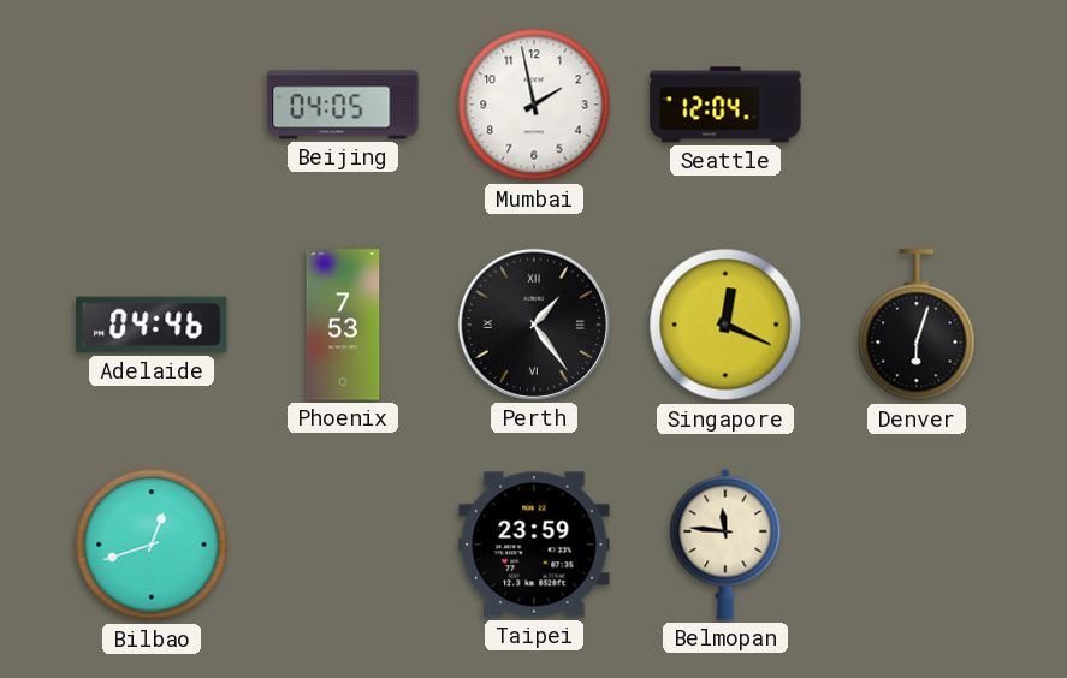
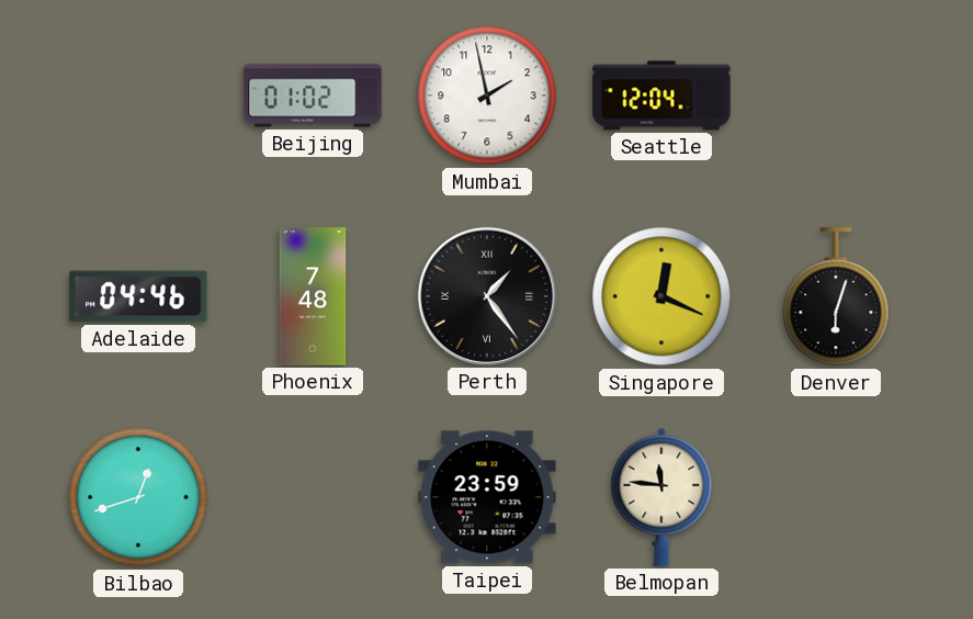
Beijing: 04:05 -> 01:02 (313, 95)
Phoenix: 7:53 -> 7:48 (313, 296)
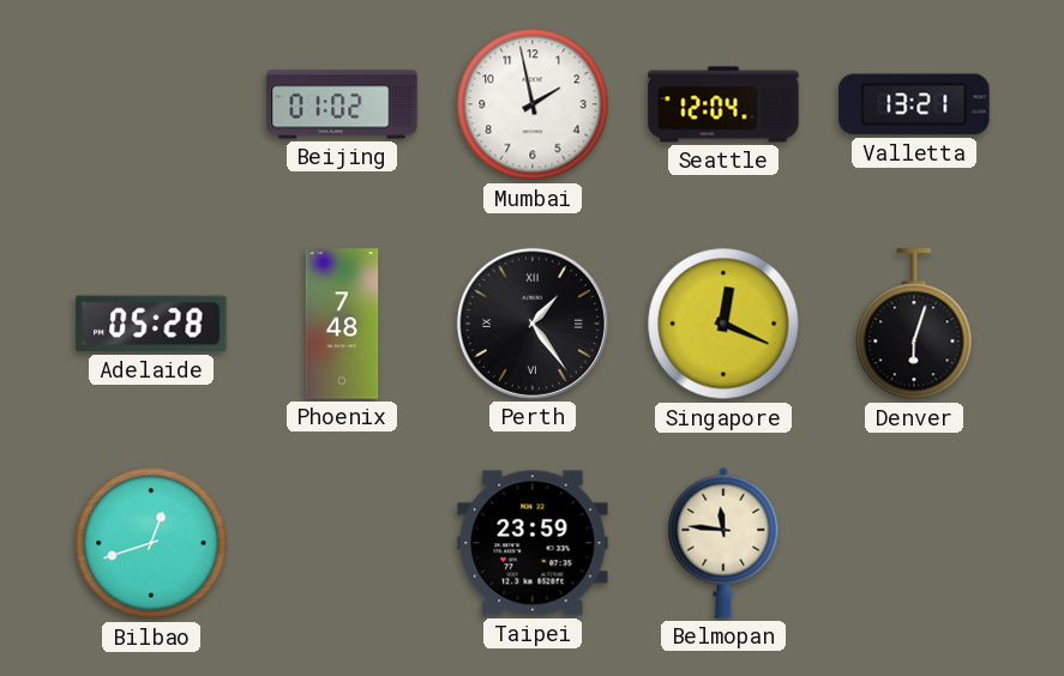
Valletta: none -> 13:21 (914, 104)
Adelaide: 04:46 -> 05:28 (151, 324)
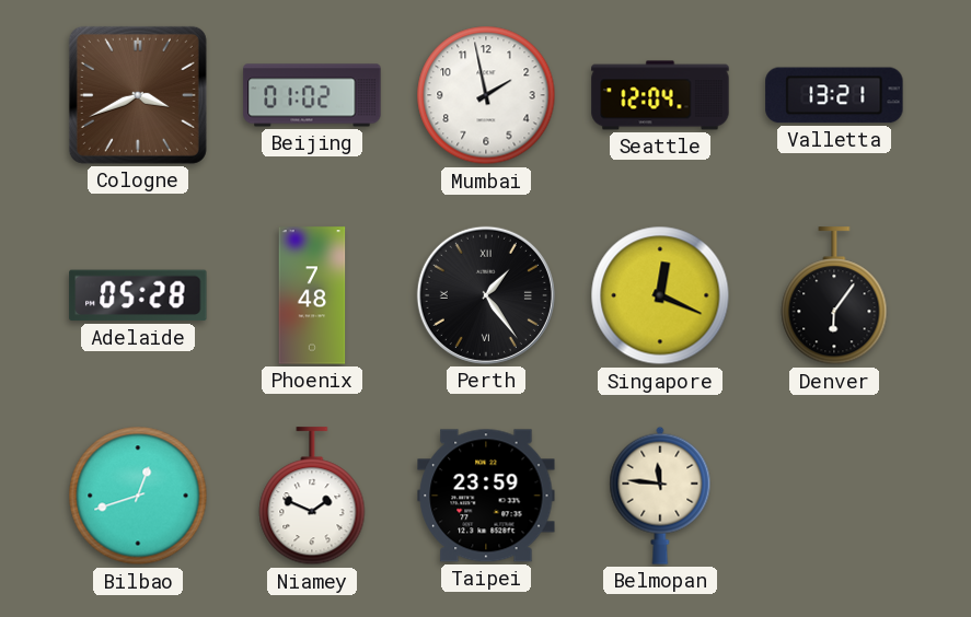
Cologne: none -> 3:41 (138, 95)
Denver: 6:03 -> 6:06 (834, 296)
Niamey: none -> 1:49 (312, 497)
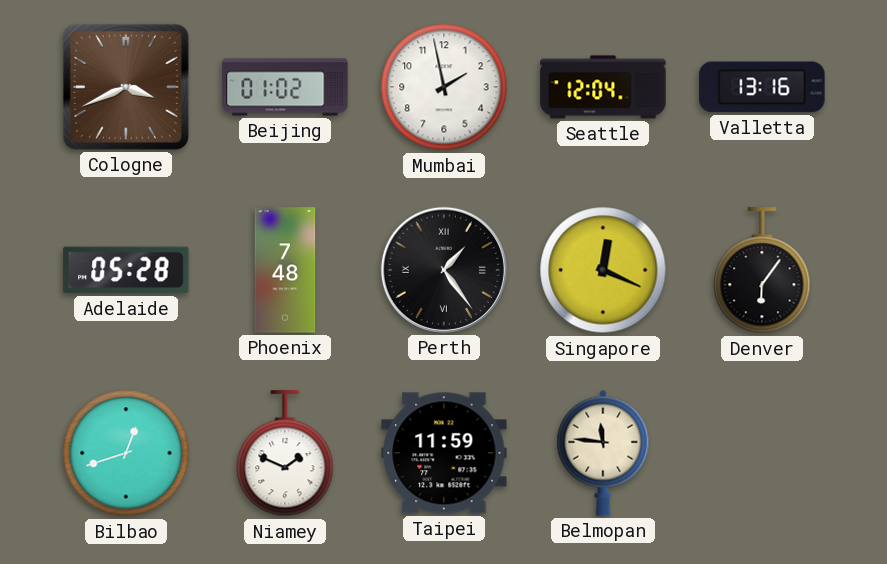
Valletta: 13:21 -> 13:16 (762, 87)
Taipei: 23:59 -> 11:59 (444, 453)
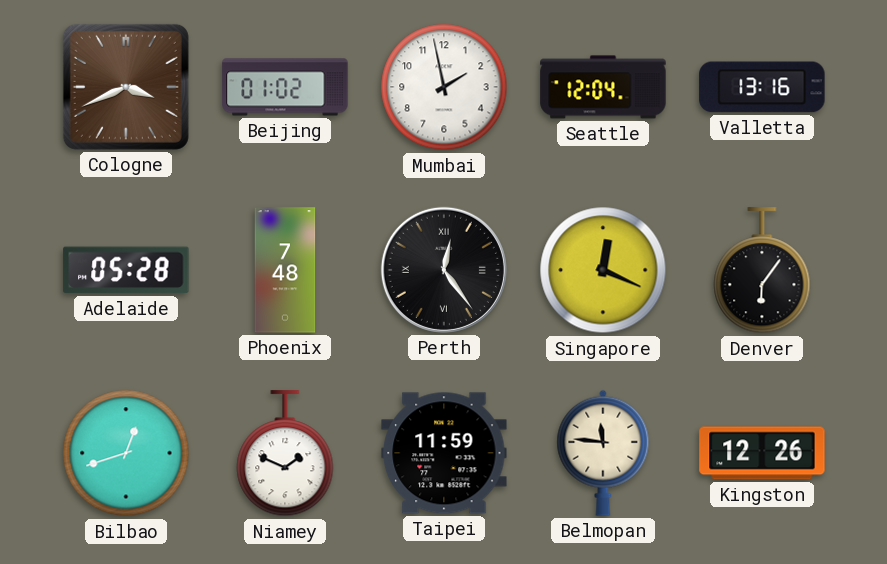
Perth: 1:24 -> 12:24 (444, 270)
Kingston: none -> 12:26 (762, 453)
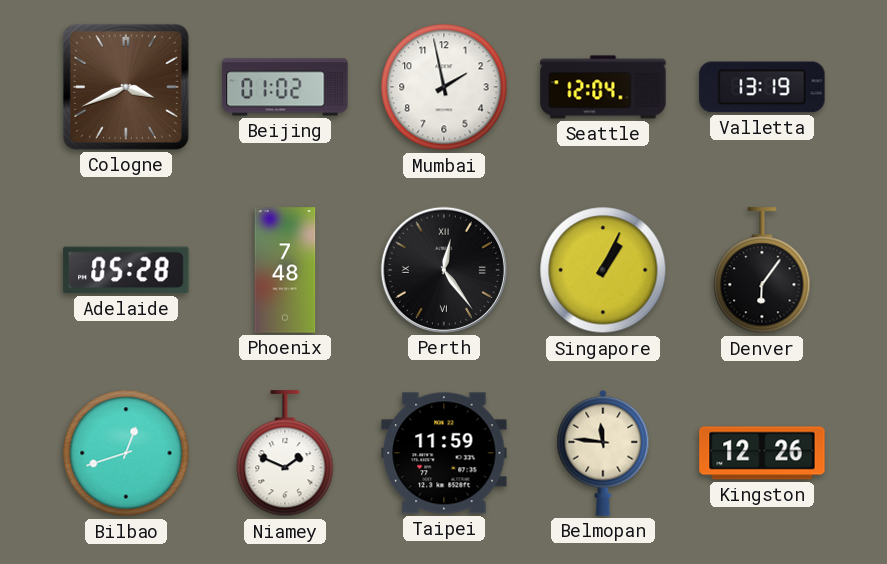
Valletta: 13:16 -> 13:19 (762, 87)
Singapore: 12:19 -> 1:04 (603, 270)
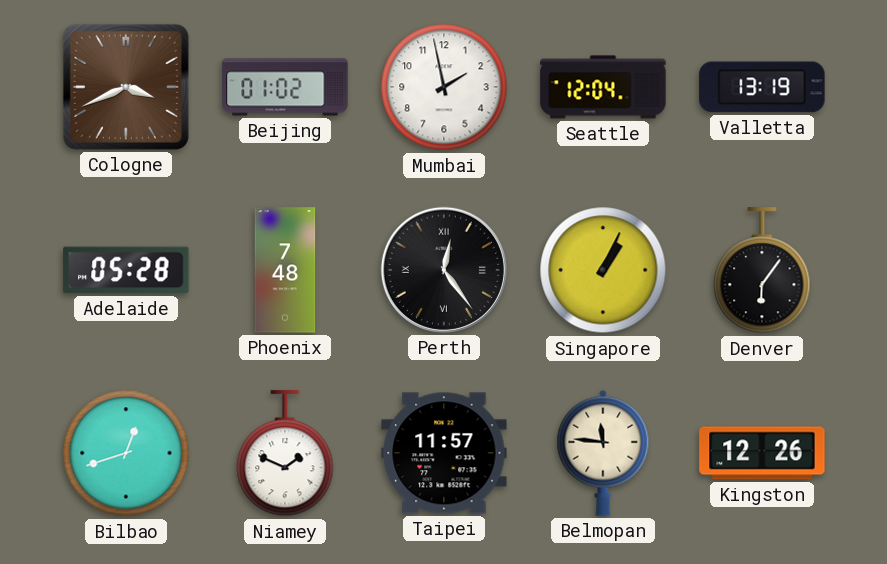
Taipei: 11:59 -> 11:57 (444, 453)
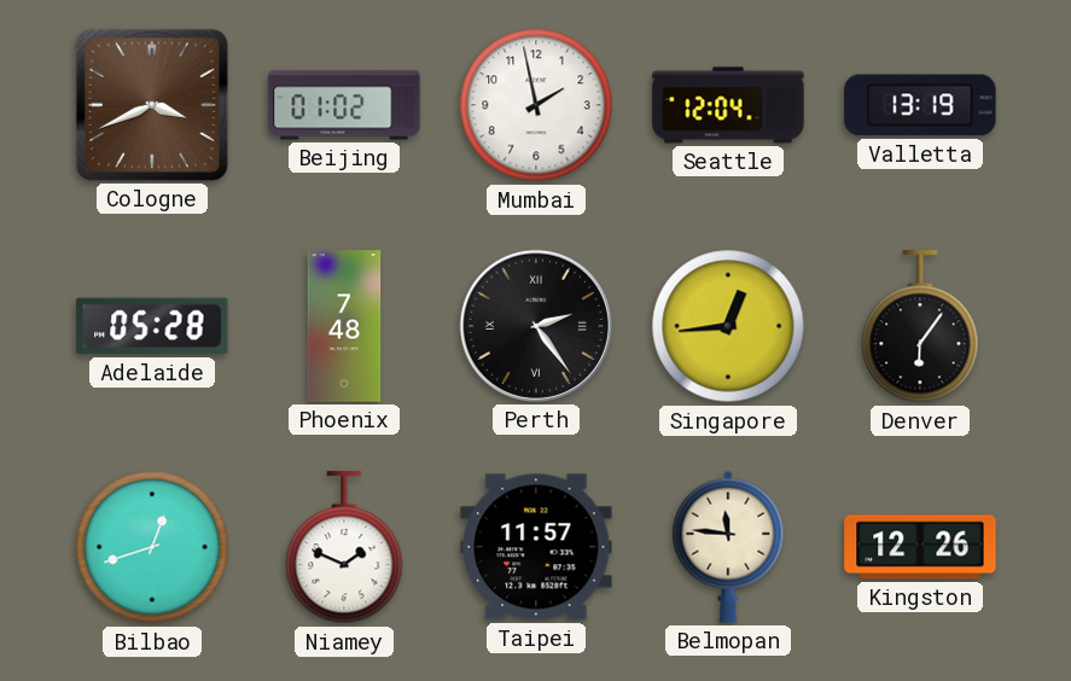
Perth: 12:24 -> 2:24 (536, 326)
Singapore: 1:04 -> 12:44 (728, 326)
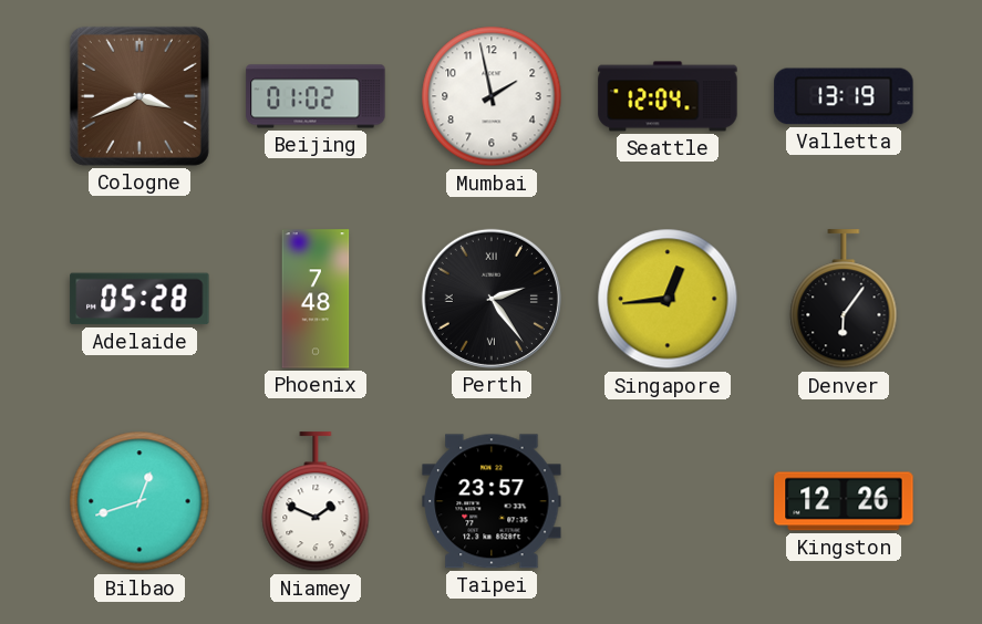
Taipei: 11:57 -> 23:57 (492, 501)
Belmopan: 11:46 -> none (728, 547)
